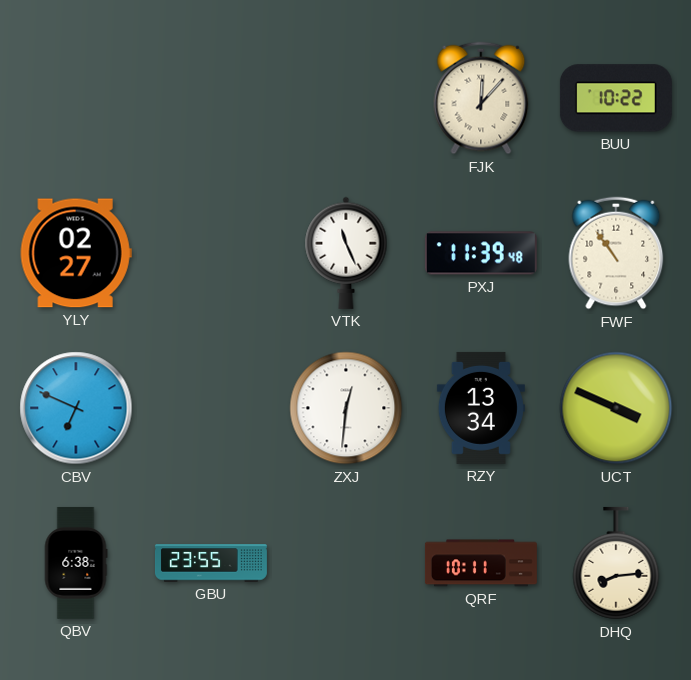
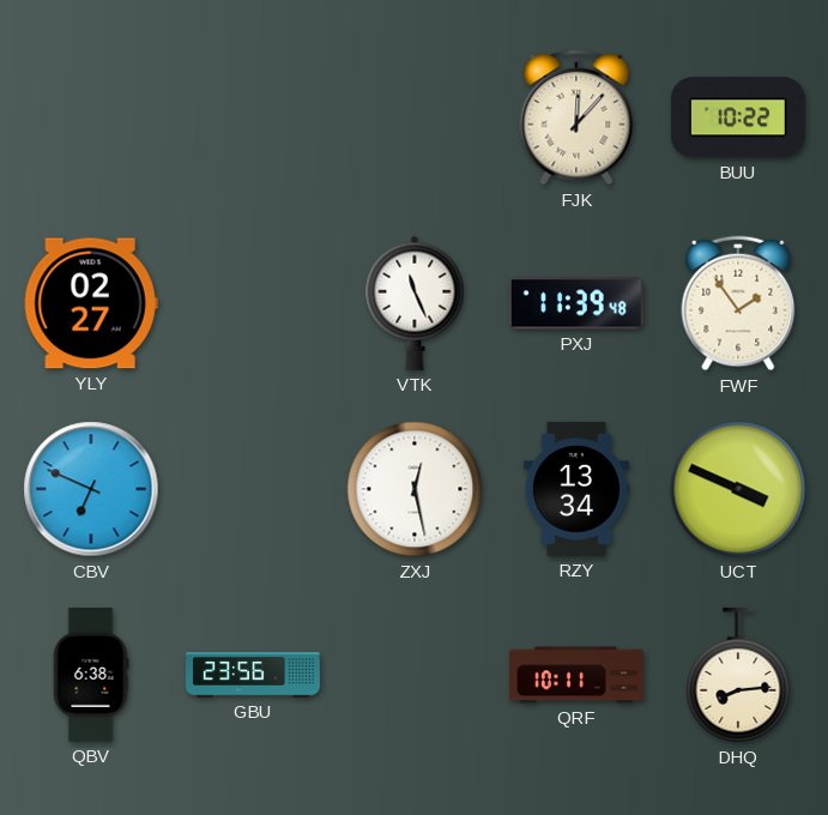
FWF: 10:54 -> 1:54 (738, 303)
ZXJ: 12:31 -> 12:28 (415, 489)
GBU: 23:55 -> 23:56 (253, 675)
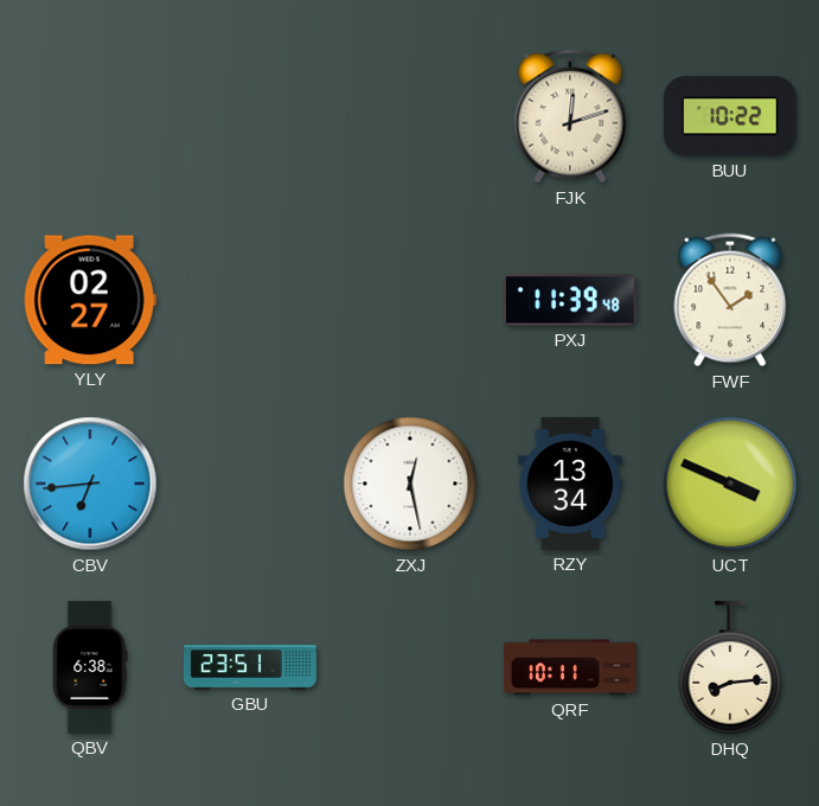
FJK: 12:07 -> 12:12 (570, 116)
VTK: 11:26 -> none (415, 303)
CBV: 6:49 -> 6:44 (90, 484)
GBU: 23:56 -> 23:51 (250, 667)
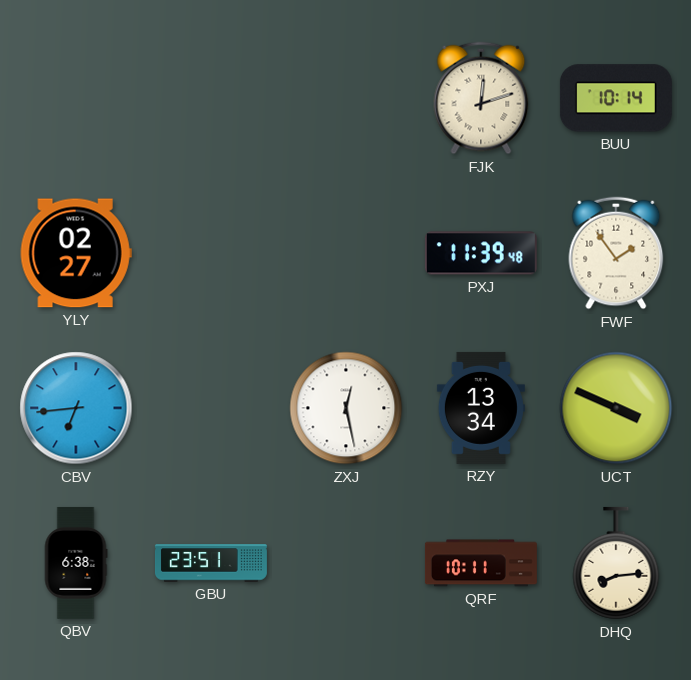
BUU: 10:22 -> 10:14 (616, 98)
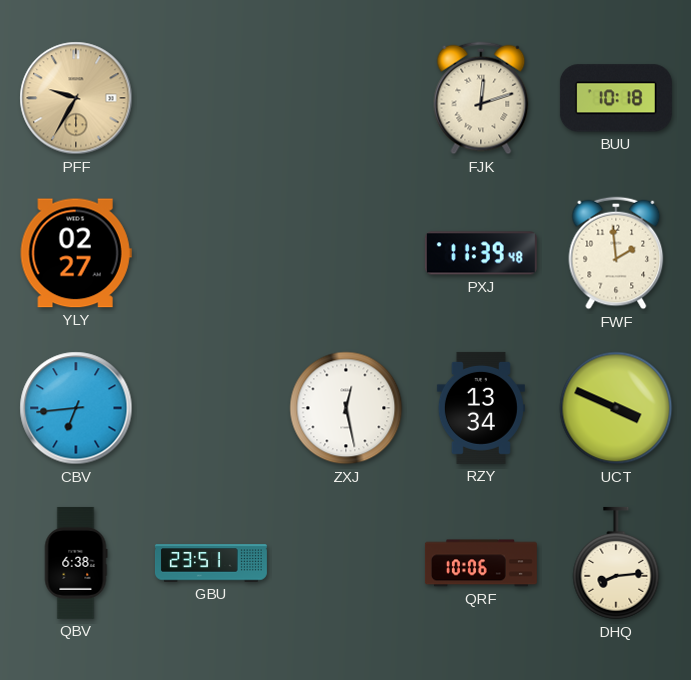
PFF: none -> 9:35 (76, 98)
BUU: 10:14 -> 10:18 (616, 98)
FWF: 1:54 -> 1:59 (616, 253)
QRF: 10:11 -> 10:06 (481, 563)
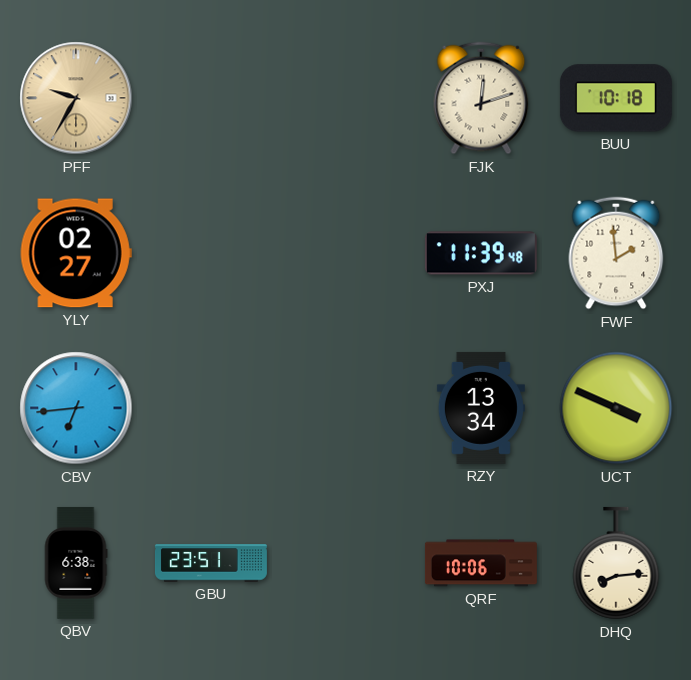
ZXJ: 12:28 -> none (346, 408)
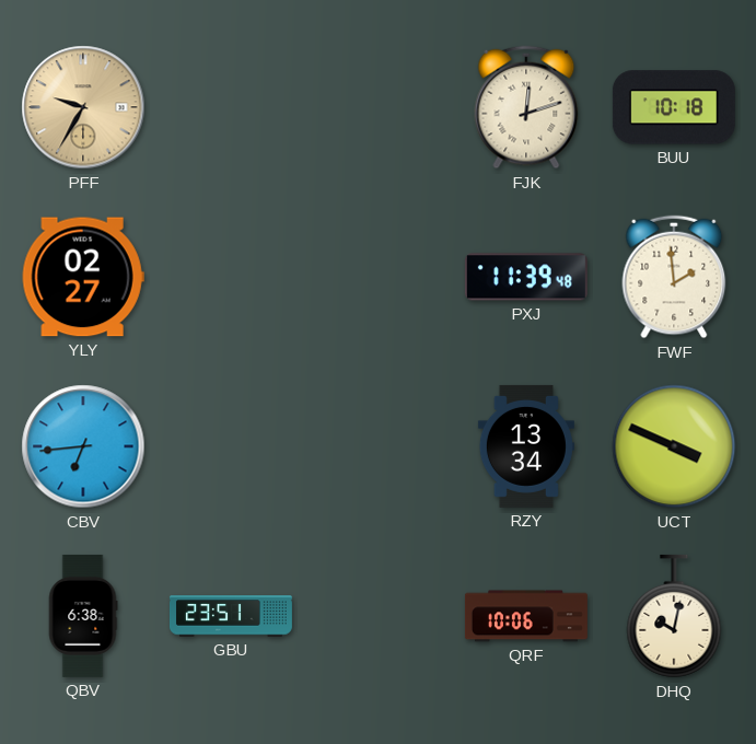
DHQ: 8:14 -> 10:02 (674, 616)
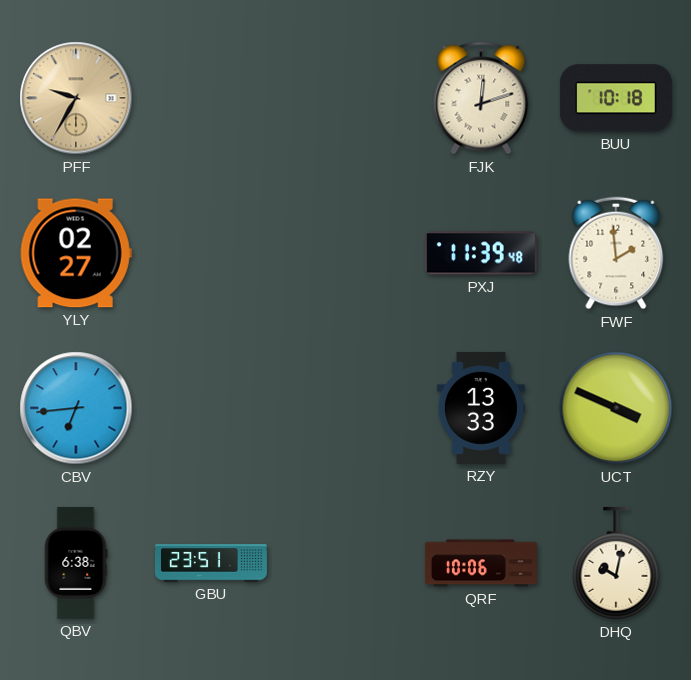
RZY: 13:34 -> 13:33 (481, 408)
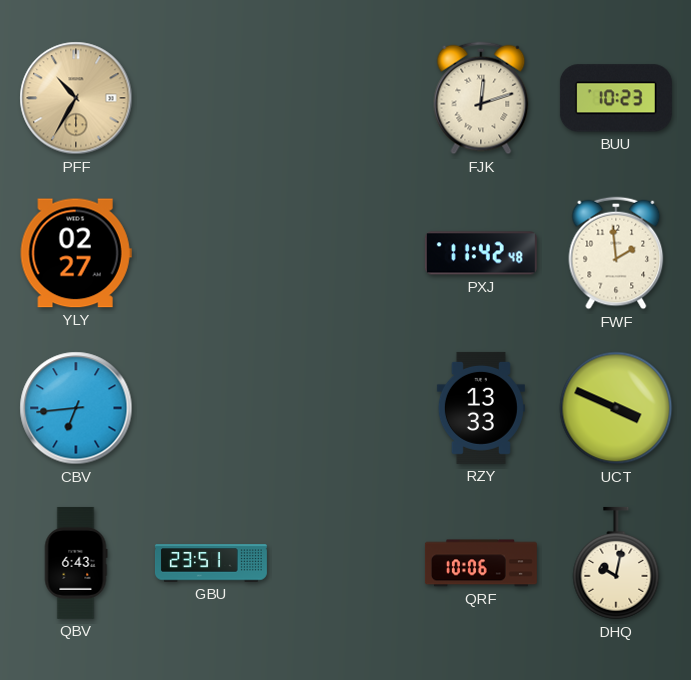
PFF: 9:35 -> 10:35 (76, 98)
BUU: 10:18 -> 10:23 (616, 98)
PXJ: 11:39 -> 11:42 (481, 253)
QBV: 6:38 -> 6:43 (76, 563)
